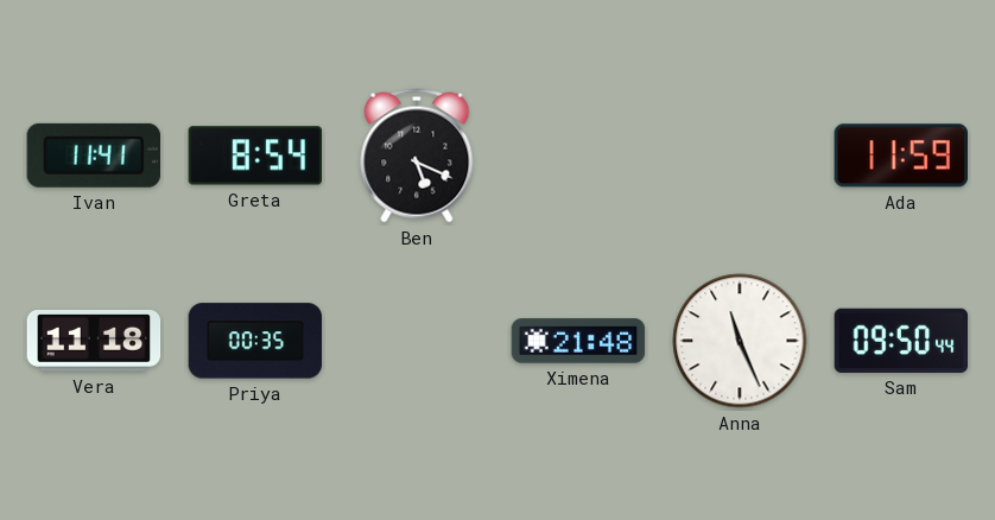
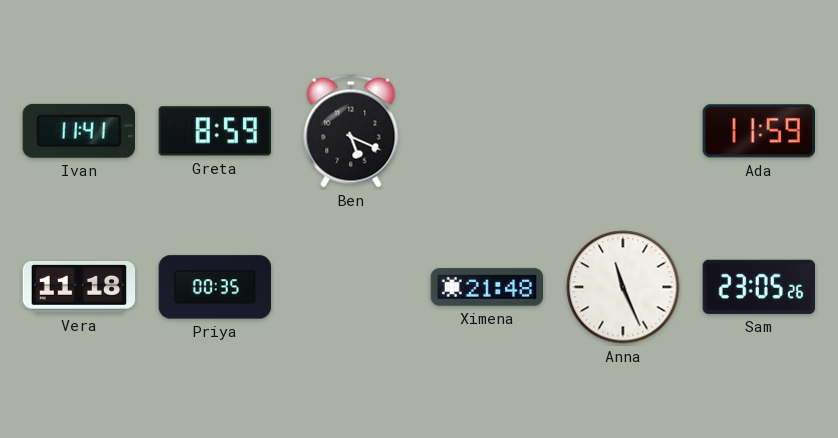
Greta: 8:54 -> 8:59 (215, 131)
Sam: 09:50 -> 23:05 (759, 287)
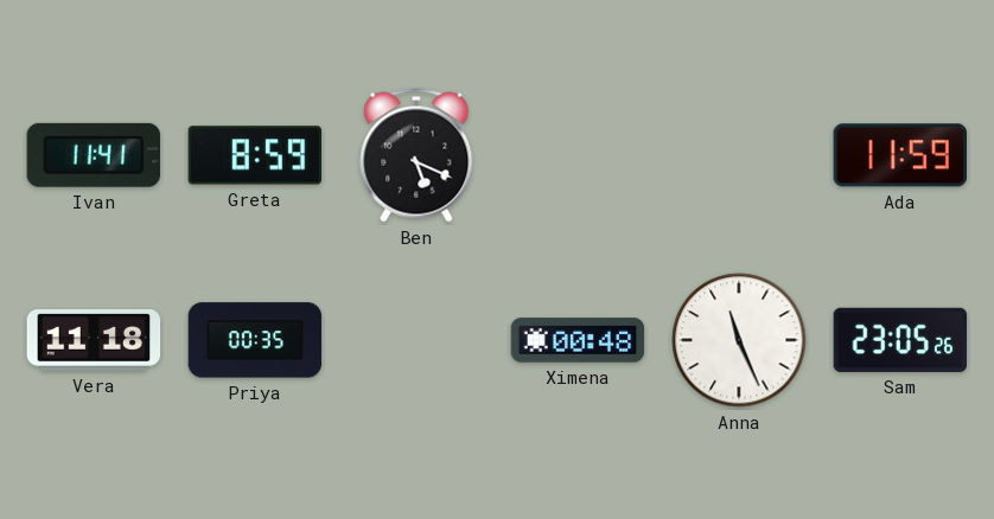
Ximena: 21:48 -> 00:48 (578, 340)
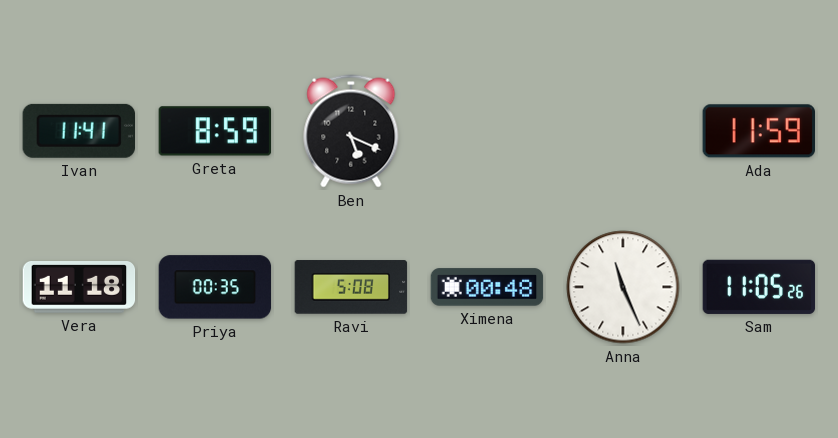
Ravi: none -> 5:08 (351, 287)
Sam: 23:05 -> 11:05 (759, 287)
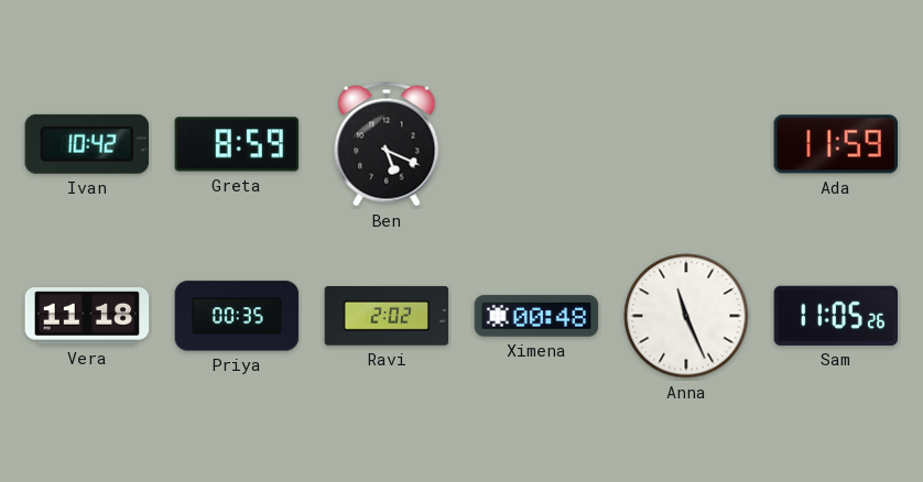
Ivan: 11:41 -> 10:42 (86, 144)
Ravi: 5:08 -> 2:02 (387, 316)
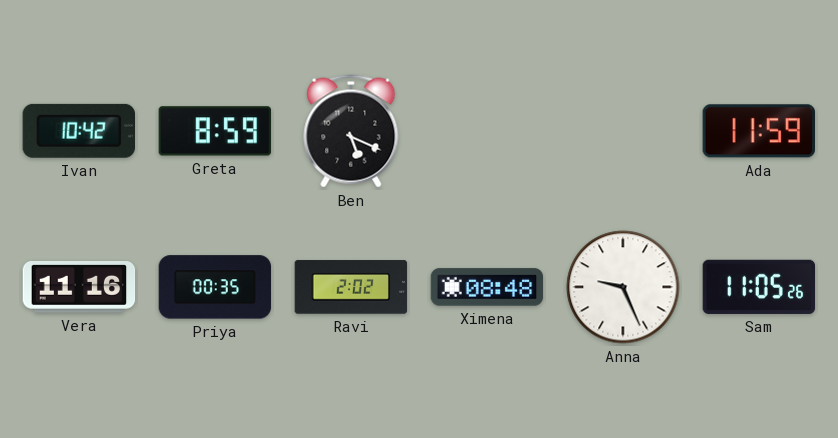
Vera: 11:18 -> 11:16 (79, 288)
Ximena: 00:48 -> 08:48 (487, 287)
Anna: 11:26 -> 9:26 (623, 287)
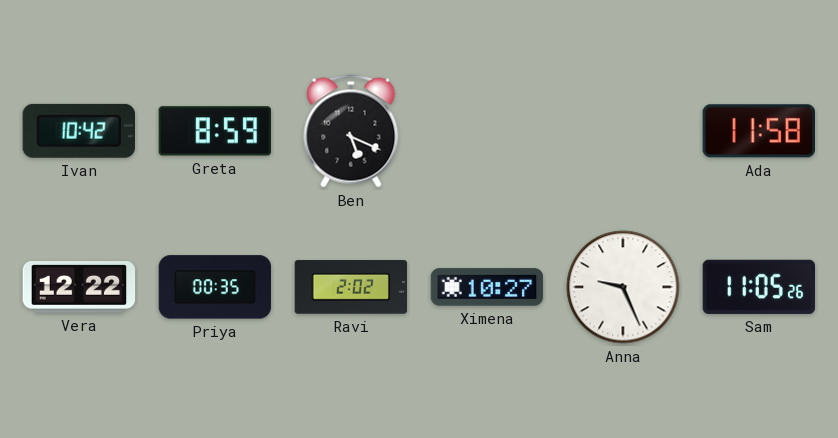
Ada: 11:59 -> 11:58 (758, 131)
Vera: 11:16 -> 12:22 (79, 288)
Ximena: 08:48 -> 10:27 (487, 287)
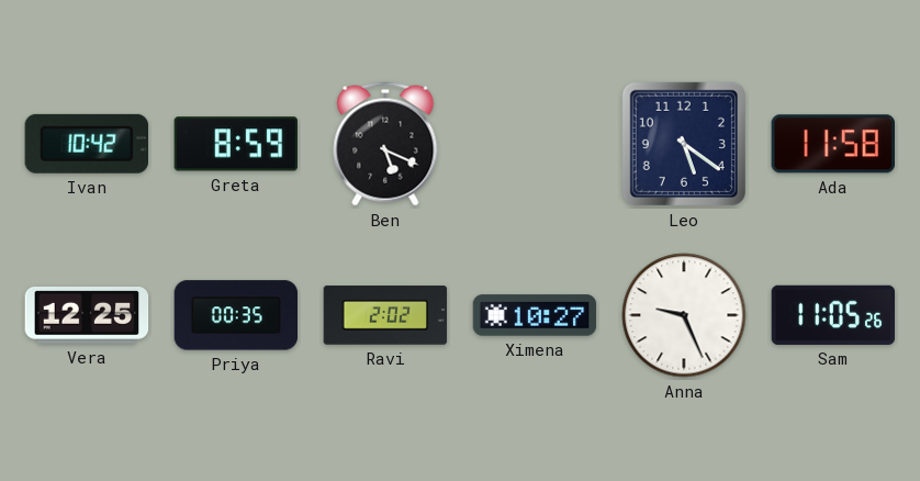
Leo: none -> 5:21 (684, 144)
Vera: 12:22 -> 12:25 (87, 316)
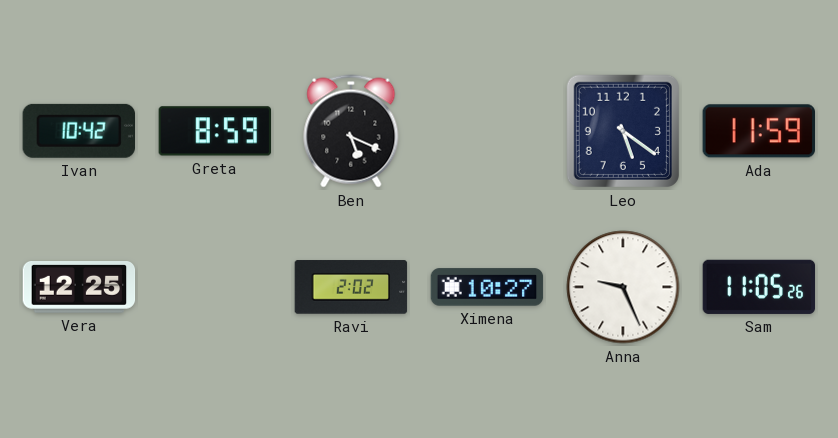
Ada: 11:58 -> 11:59 (758, 131)
Priya: 00:35 -> none (236, 315)
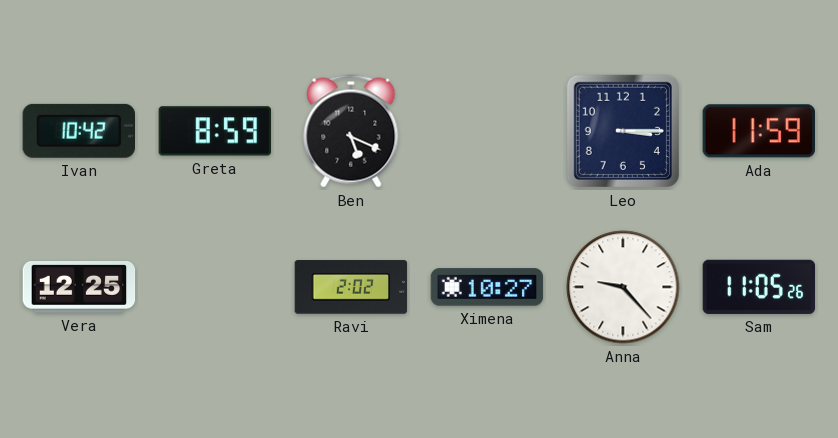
Leo: 5:21 -> 3:15 (623, 131)
Anna: 9:26 -> 9:23 (623, 287)
